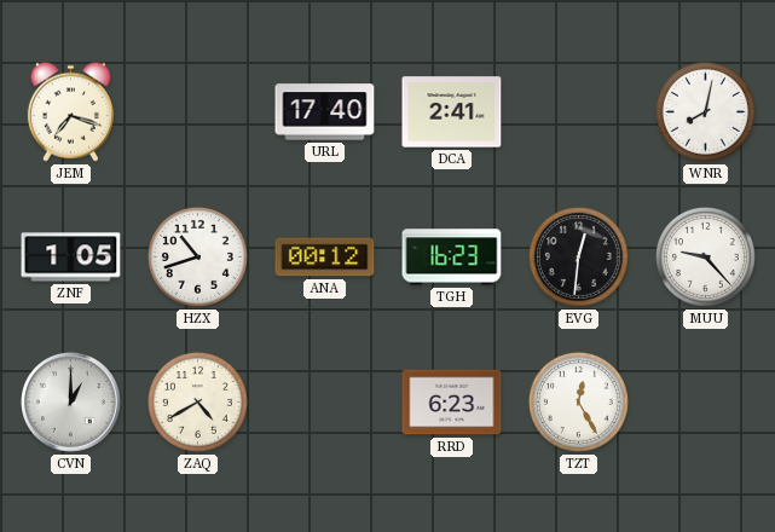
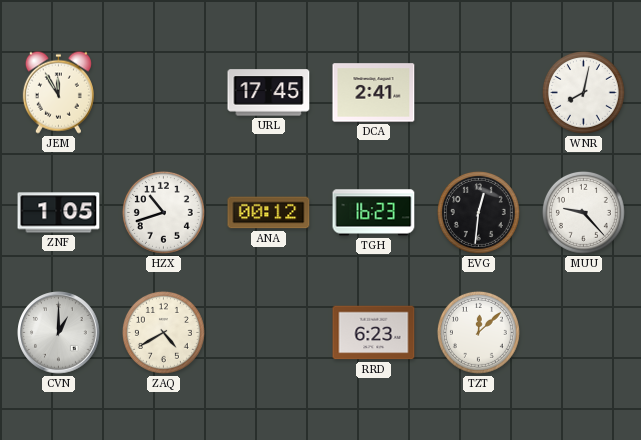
JEM: 7:18 -> 11:55 (58, 92)
URL: 17:40 -> 17:45 (269, 93)
TZT: 12:25 -> 12:08 (478, 332)
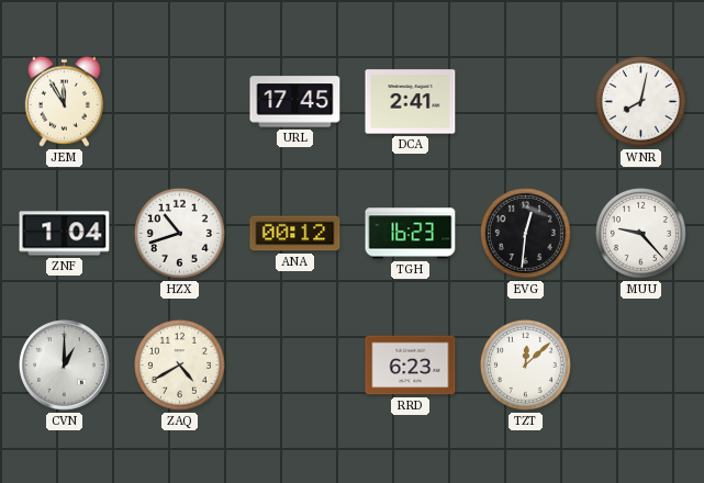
ZNF: 1:05 -> 1:04 (65, 234)
